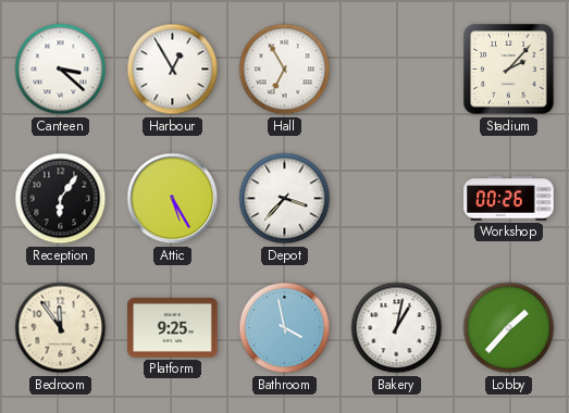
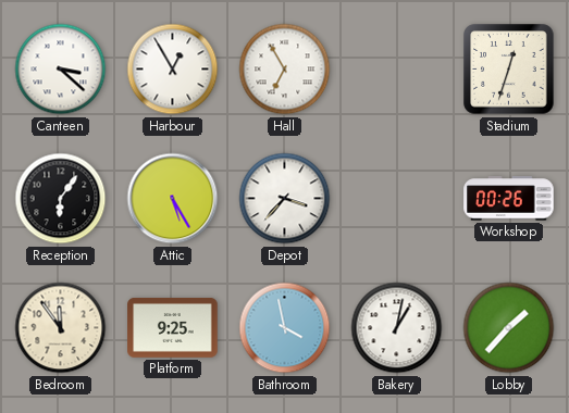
Stadium: 2:07 -> 12:33 (509, 70)
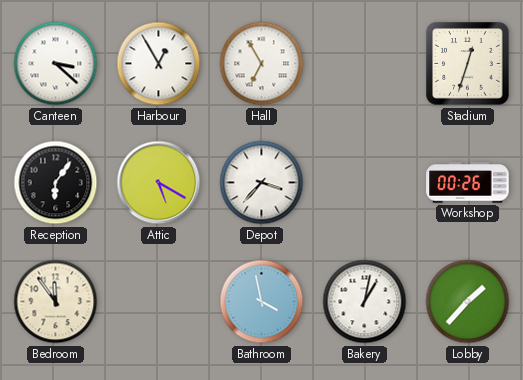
Attic: 5:25 -> 5:20 (159, 183)
Platform: 9:25 -> none (173, 327)
